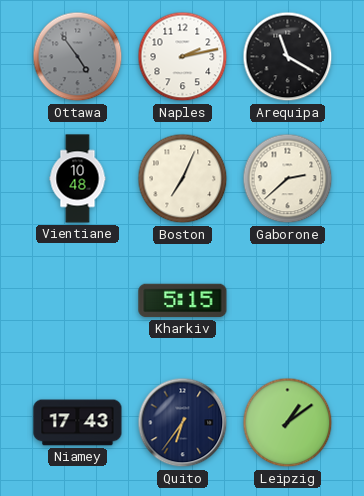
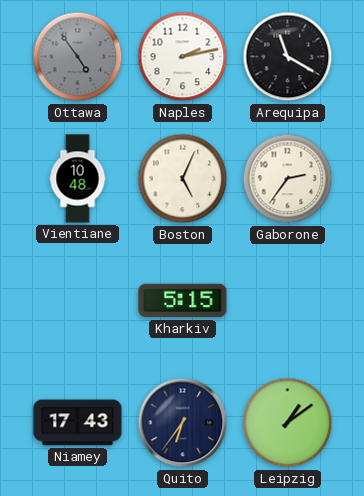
Boston: 7:04 -> 5:04 (183, 179)
Gaborone: 2:38 -> 2:36 (288, 179)
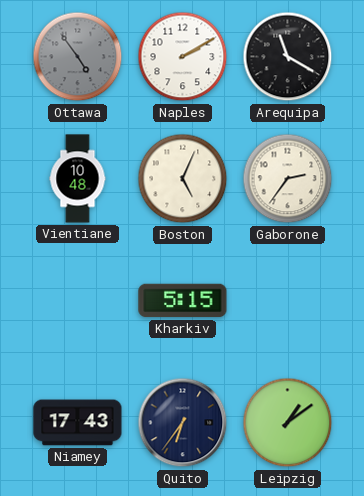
Naples: 2:13 -> 2:10 (183, 57)
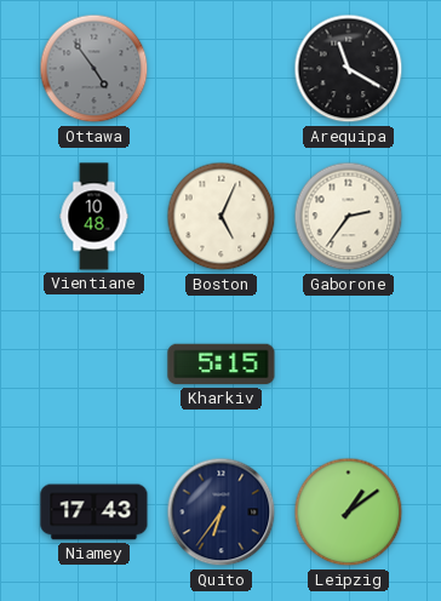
Naples: 2:10 -> none (183, 57)
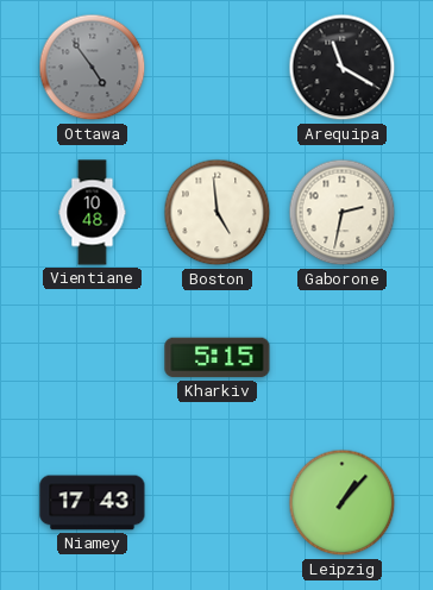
Boston: 5:04 -> 4:59 (218, 213)
Gaborone: 2:36 -> 2:32 (343, 213)
Quito: 6:36 -> none (222, 513)
Leipzig: 1:09 -> 1:07 (343, 503)
